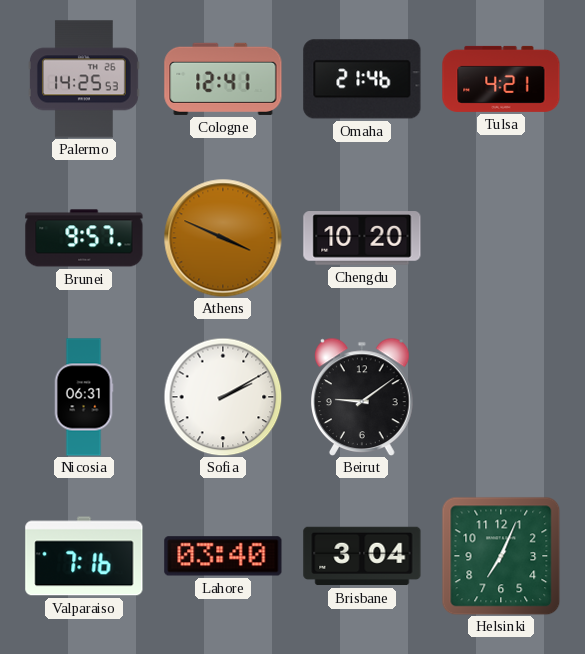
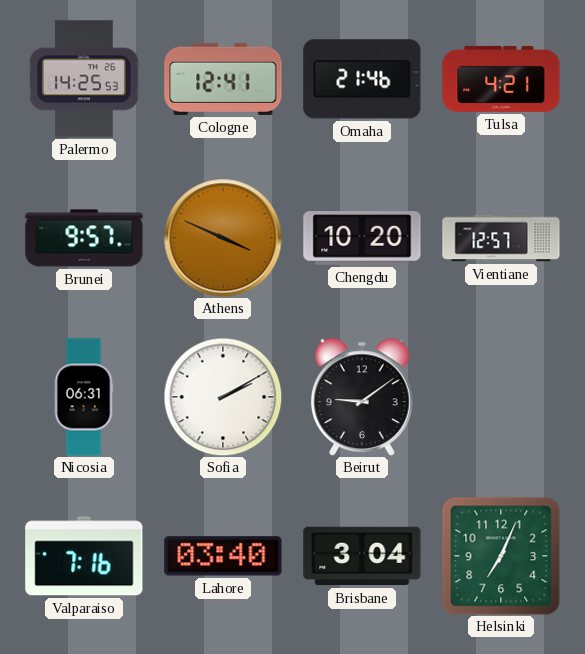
Vientiane: none -> 12:57 (501, 238)
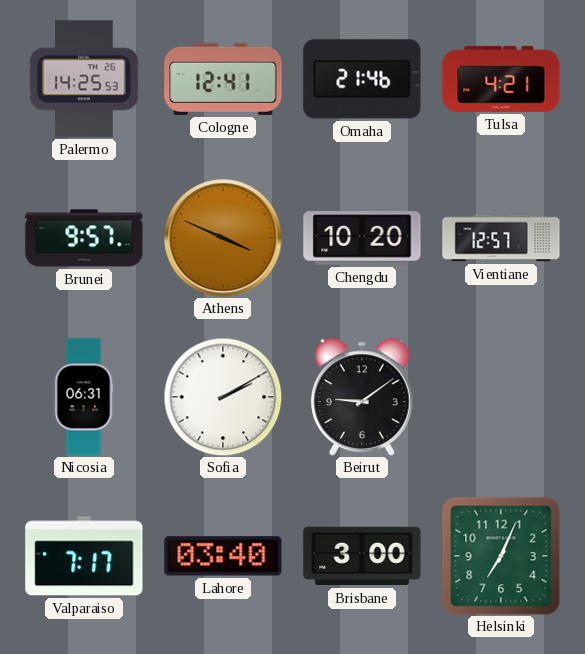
Valparaiso: 7:16 -> 7:17 (84, 556)
Brisbane: 3:04 -> 3:00 (362, 556)
